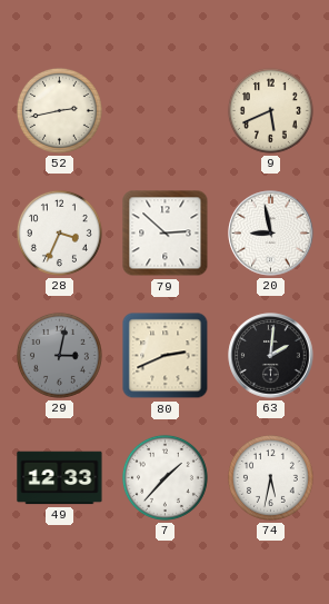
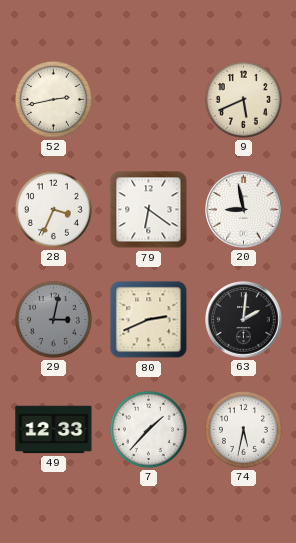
79: 2:52 -> 6:21 (149, 210)
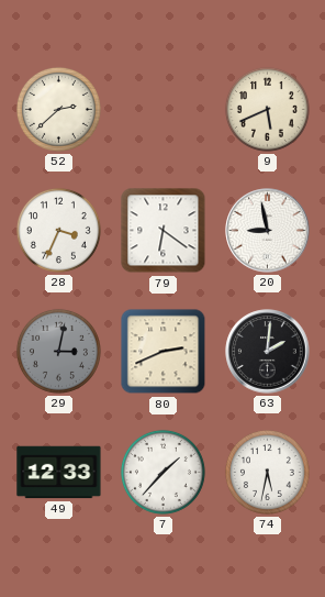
52: 2:43 -> 2:38 (58, 109)
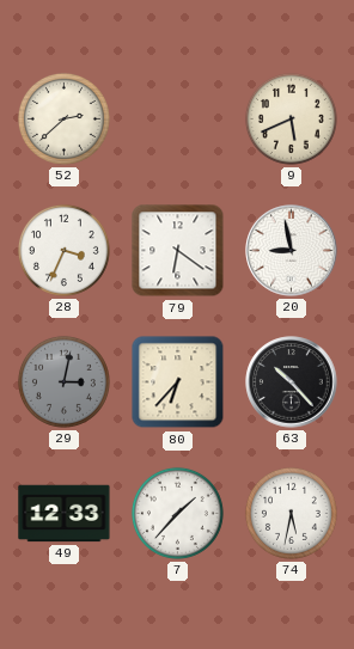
80: 2:41 -> 6:37 (178, 382)
63: 2:01 -> 10:23 (292, 382)
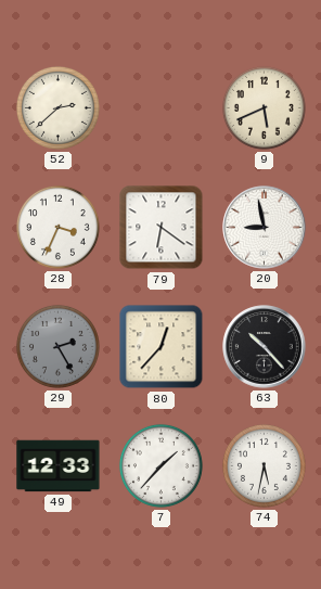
29: 3:02 -> 2:25 (57, 346)
80: 6:37 -> 12:37 (162, 347)
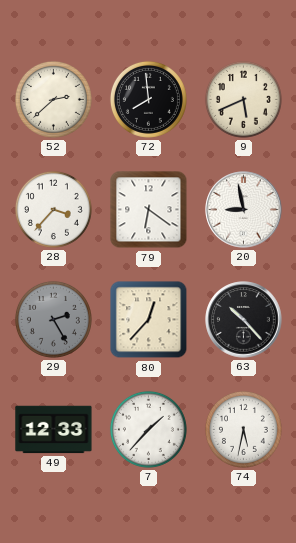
72: none -> 7:59 (148, 99)
28: 3:34 -> 3:37 (53, 209)
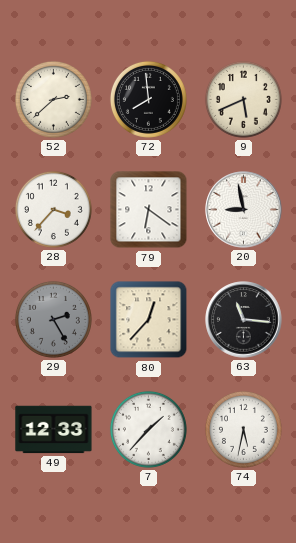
63: 10:23 -> 11:16 (244, 320)
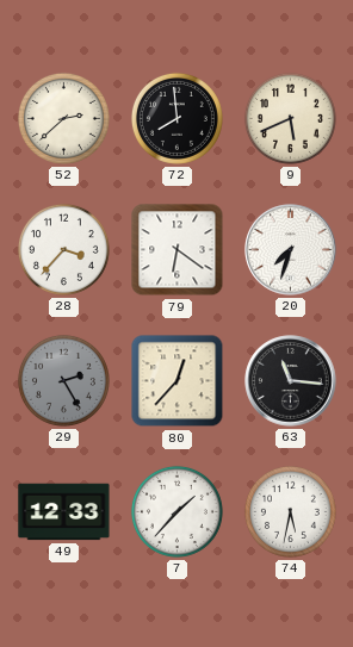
20: 8:58 -> 7:33 (291, 250)
